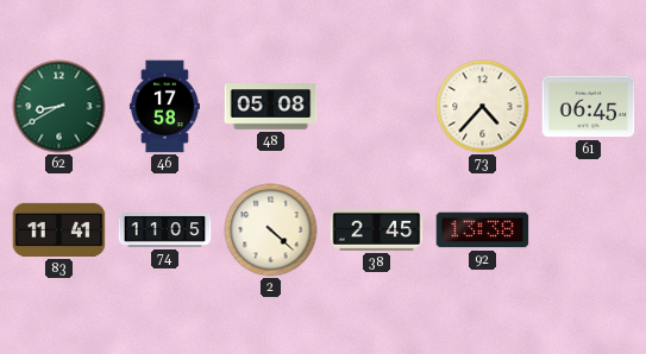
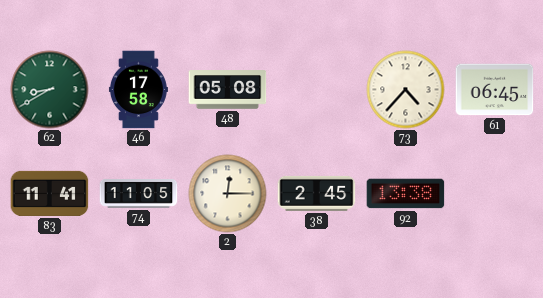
2: 4:22 -> 12:15 (228, 194)
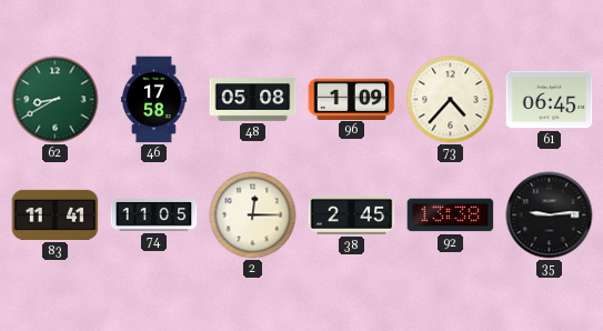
96: none -> 1:09 (352, 99)
35: none -> 9:14 (550, 215)
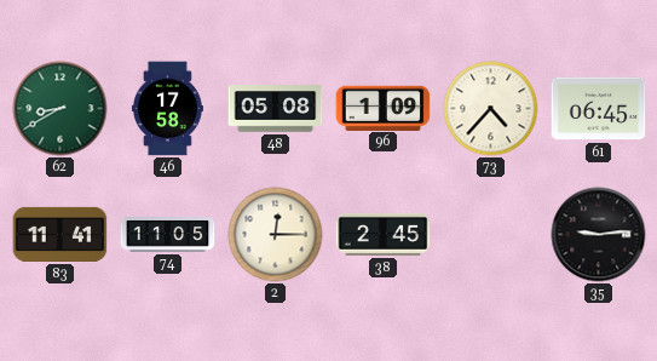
92: 13:38 -> none (451, 215)
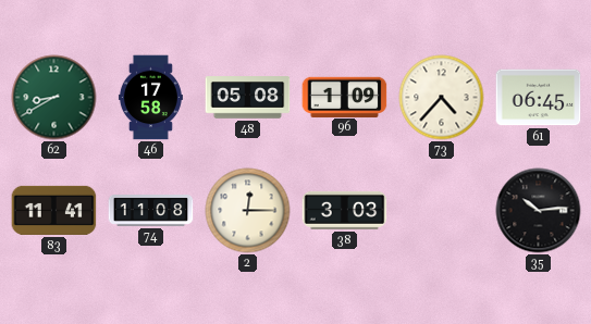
74: 11:05 -> 11:08 (151, 211)
38: 2:45 -> 3:03 (345, 210)
35: 9:14 -> 10:14 (539, 211)
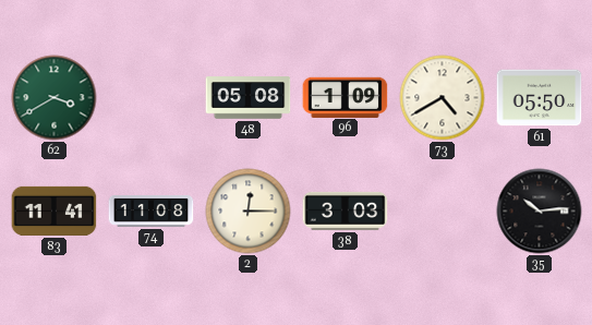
62: 8:40 -> 3:40 (55, 98)
46: 17:58 -> none (150, 98)
73: 4:37 -> 4:40 (443, 98)
61: 06:45 -> 05:50 (540, 98)
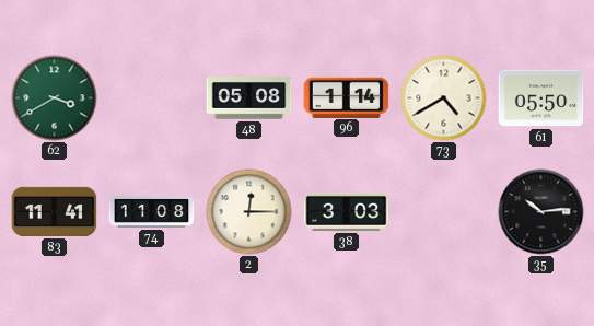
96: 1:09 -> 1:14 (347, 97)
